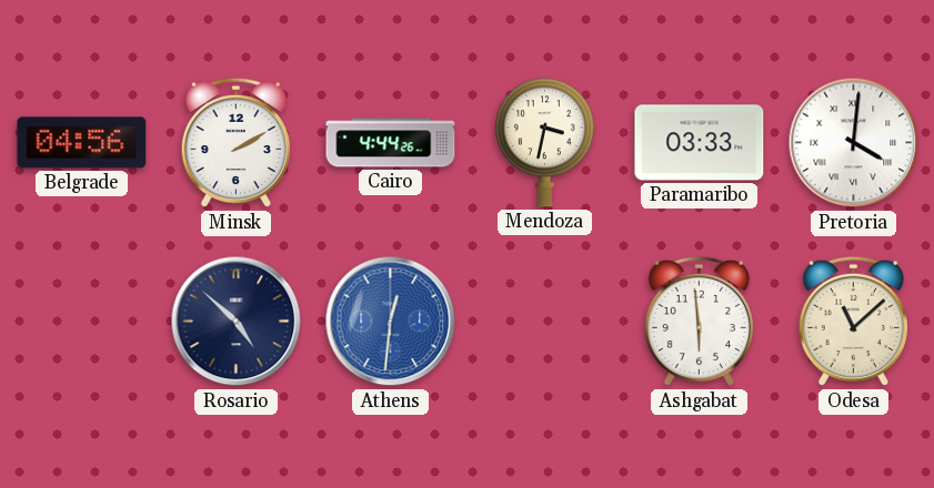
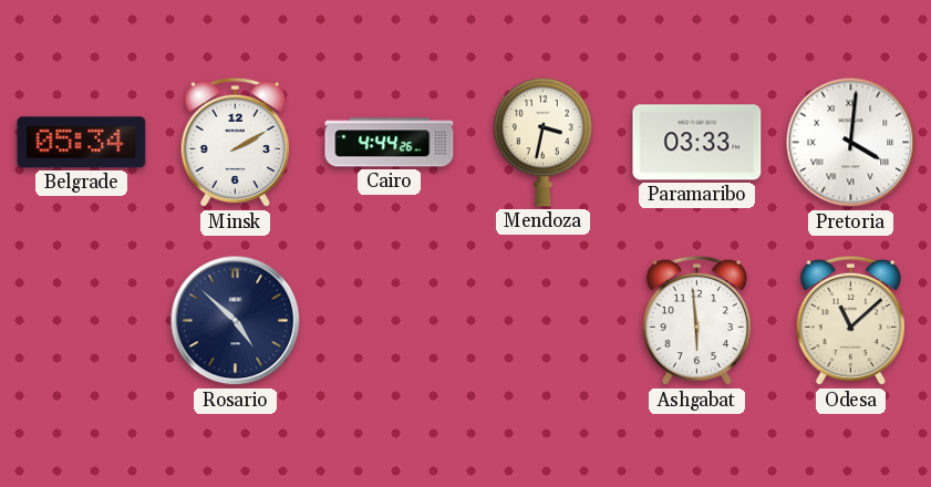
Belgrade: 04:56 -> 05:34 (82, 143)
Athens: 12:31 -> none (391, 322)
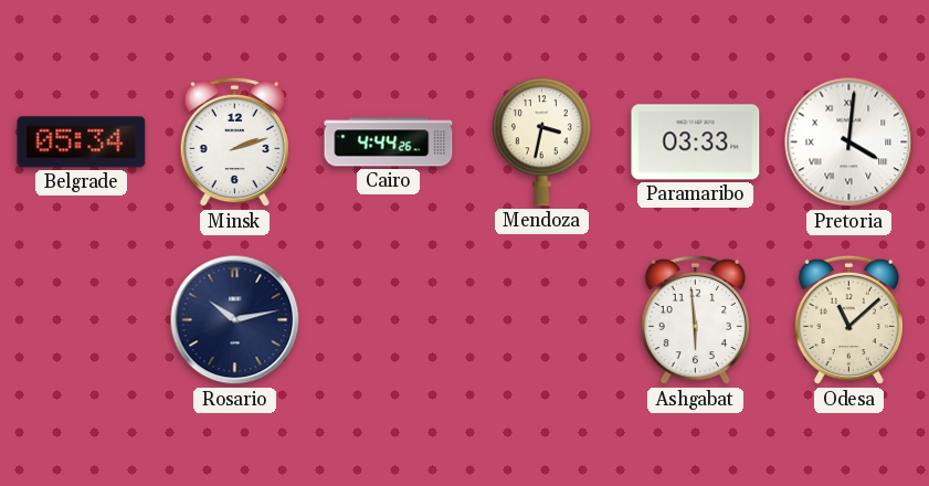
Minsk: 2:10 -> 2:12 (234, 142)
Rosario: 4:52 -> 10:13 (235, 320)
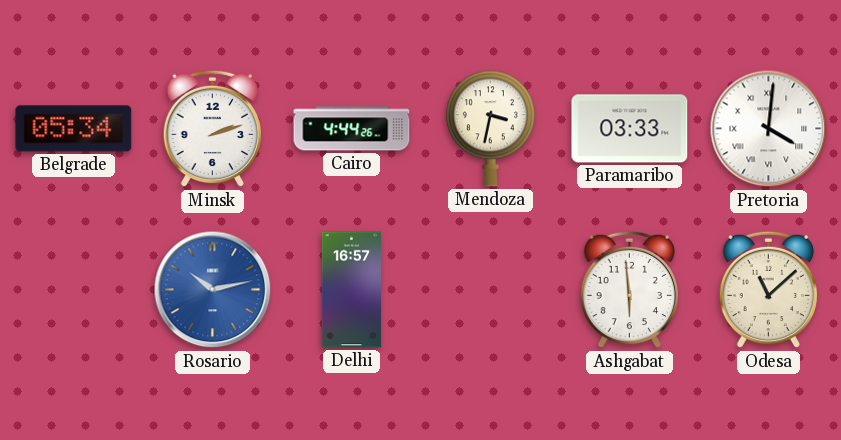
Rosario dial: navy -> blue (213, 290)
Delhi: none -> 16:57 (352, 290)
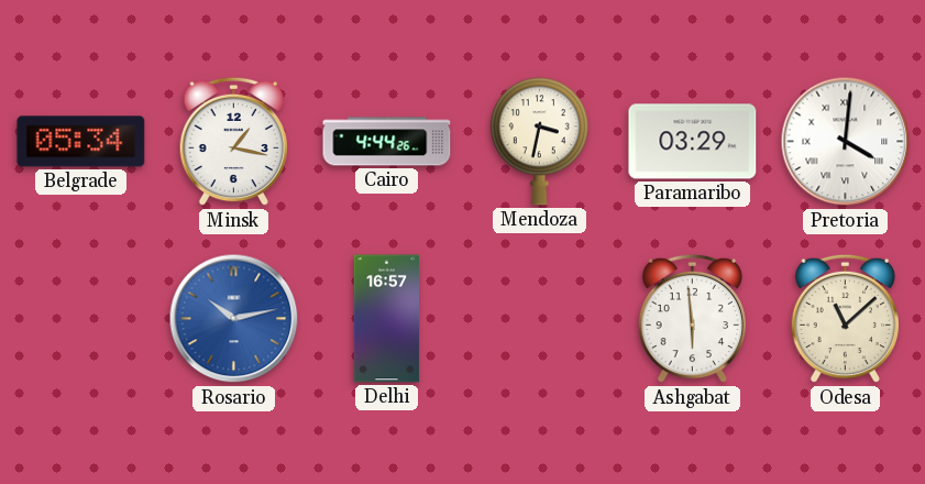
Minsk: 2:12 -> 1:17 (233, 142)
Paramaribo: 03:33 -> 03:29 (693, 142)
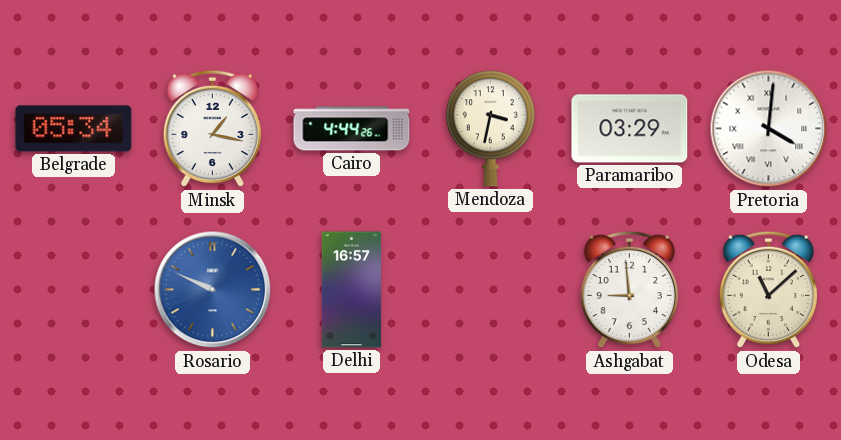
Rosario: 10:13 -> 9:49 (213, 290)
Ashgabat: 5:59 -> 8:59 (629, 290)
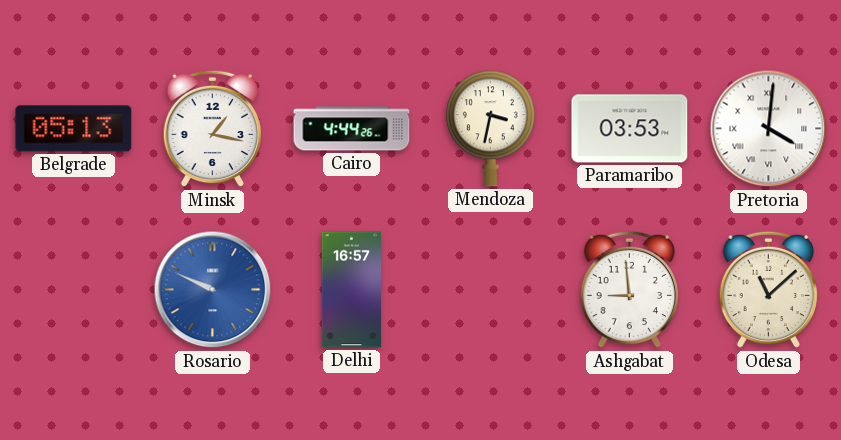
Belgrade: 05:34 -> 05:13 (74, 129)
Paramaribo: 03:29 -> 03:53 (630, 129)
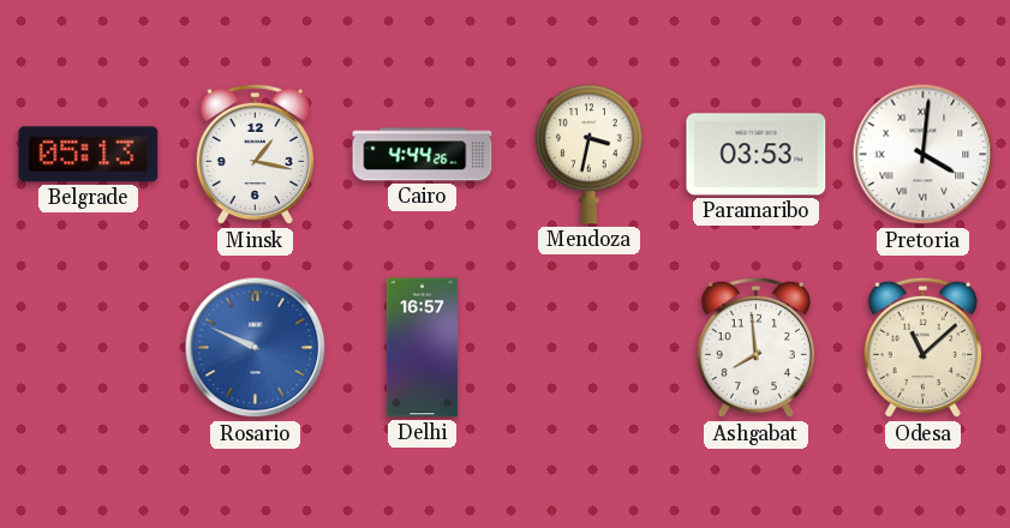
Ashgabat: 8:59 -> 7:59 (755, 348)
